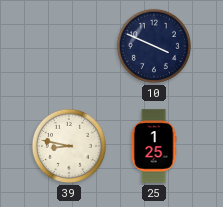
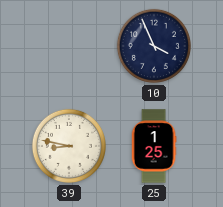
10: 3:49 -> 3:56 (154, 46)
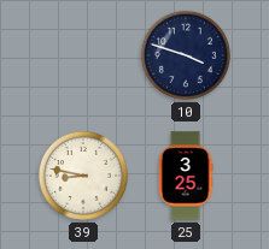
10: 3:56 -> 3:48 (186, 55)
25: 1:25 -> 3:25 (186, 176)
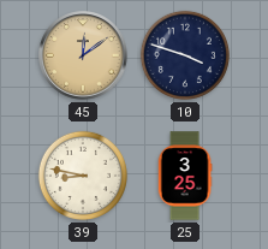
45: none -> 12:09 (83, 55)
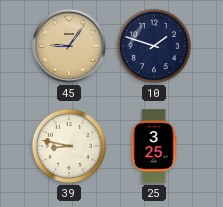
45: 12:09 -> 9:06 (69, 46)
10: 3:48 -> 1:48 (154, 46)
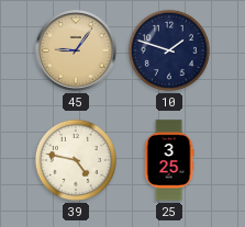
39: 8:47 -> 4:47 (76, 160)
